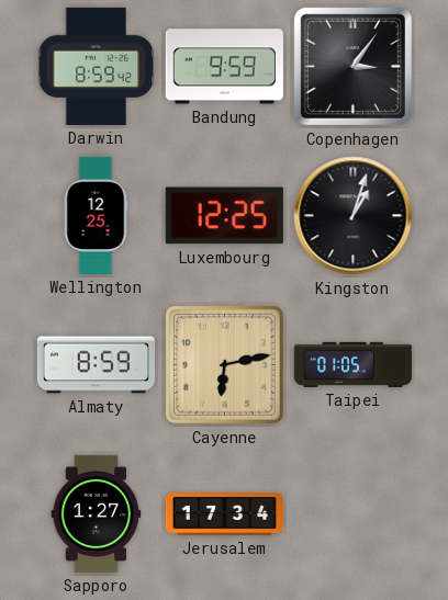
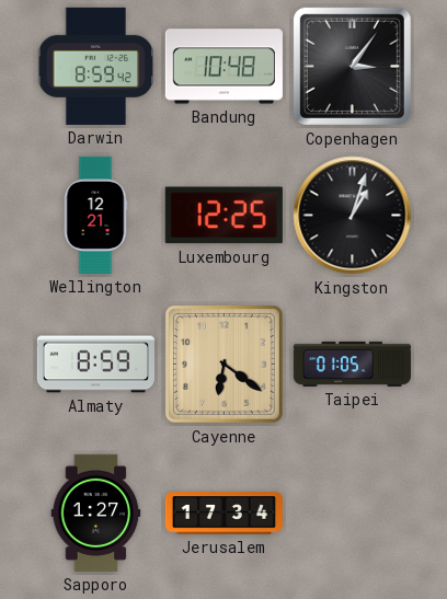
Bandung: 9:59 -> 10:48 (224, 67)
Wellington: 12:25 -> 12:21 (95, 215)
Cayenne: 6:13 -> 6:21 (224, 364)
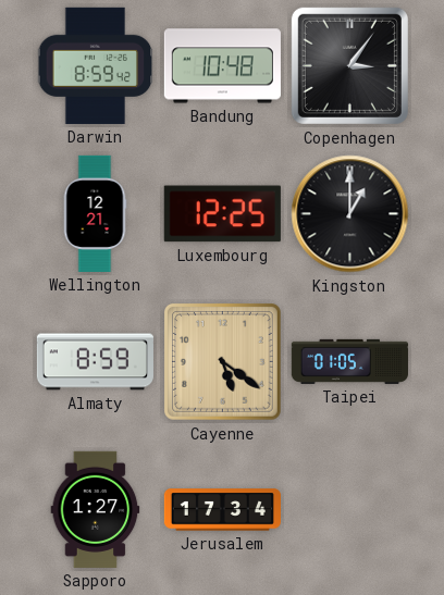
Kingston: 1:03 -> 1:00 (350, 214)
Cayenne: 6:21 -> 5:21 (222, 361)
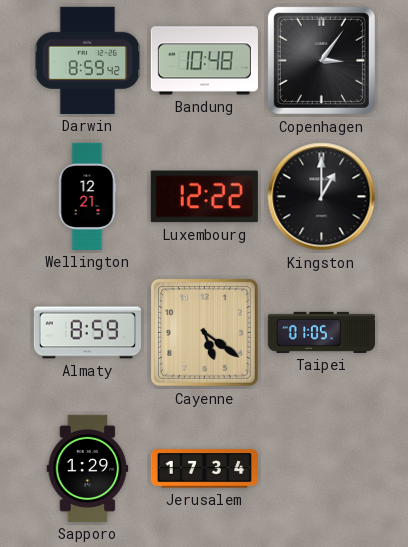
Luxembourg: 12:25 -> 12:22 (204, 197)
Sapporo: 1:27 -> 1:29 (88, 468)
